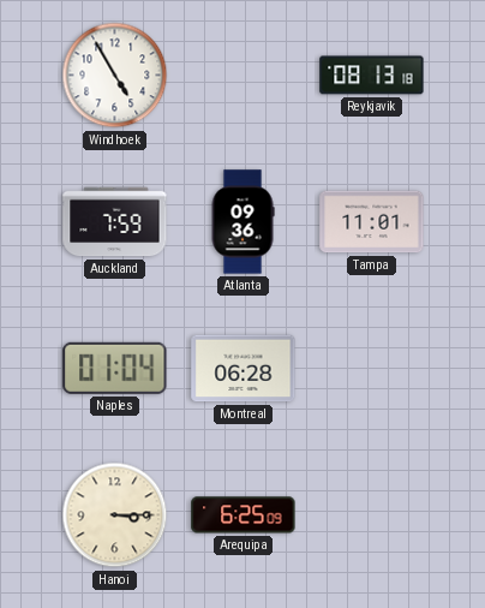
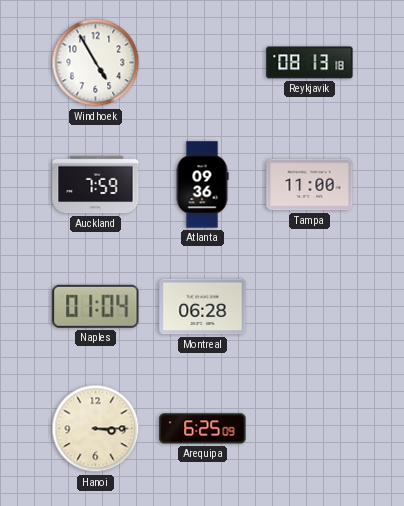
Tampa: 11:01 -> 11:00 (310, 185)
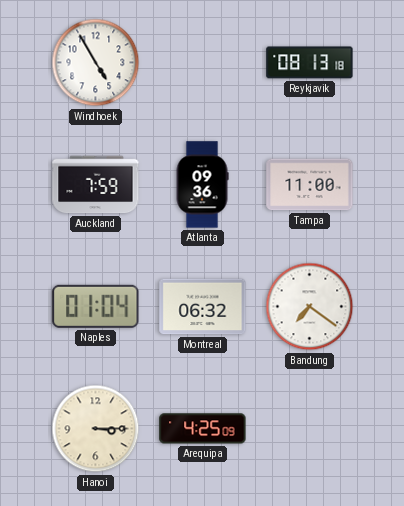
Montreal: 06:28 -> 06:32 (203, 307)
Bandung: none -> 7:21 (310, 307)
Arequipa: 6:25 -> 4:25 (203, 429)
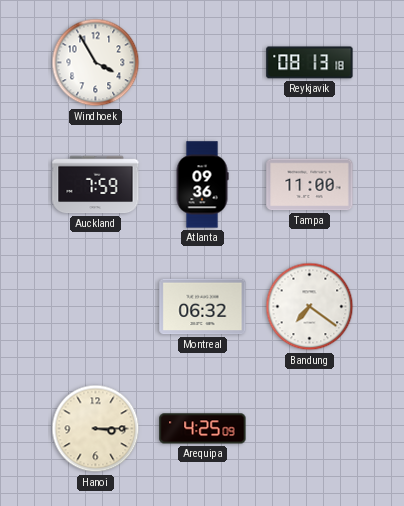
Windhoek: 4:55 -> 3:55 (96, 63)
Naples: 01:04 -> none (96, 306)
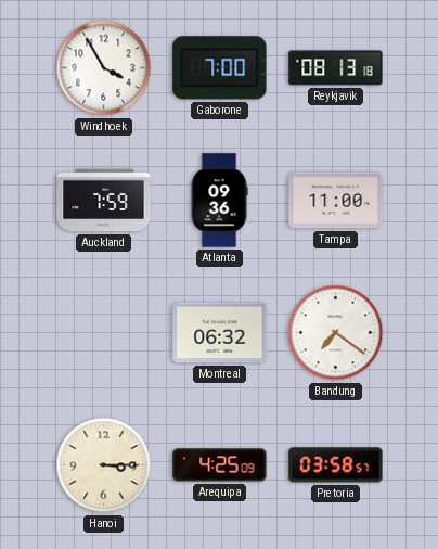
Gaborone: none -> 7:00 (220, 68)
Pretoria: none -> 03:58 (336, 465)
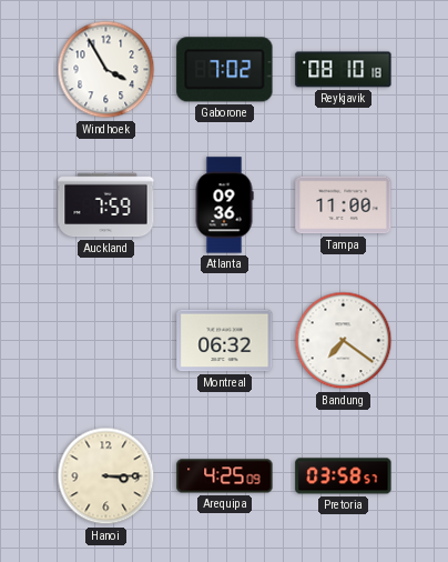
Gaborone: 7:00 -> 7:02 (225, 70)
Reykjavik: 08:13 -> 08:10 (344, 70)
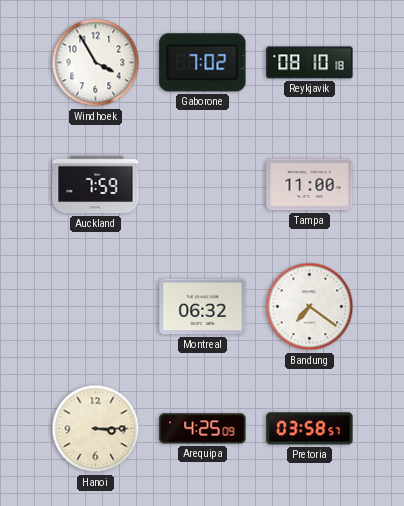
Atlanta: 09:36 -> none (224, 205)
